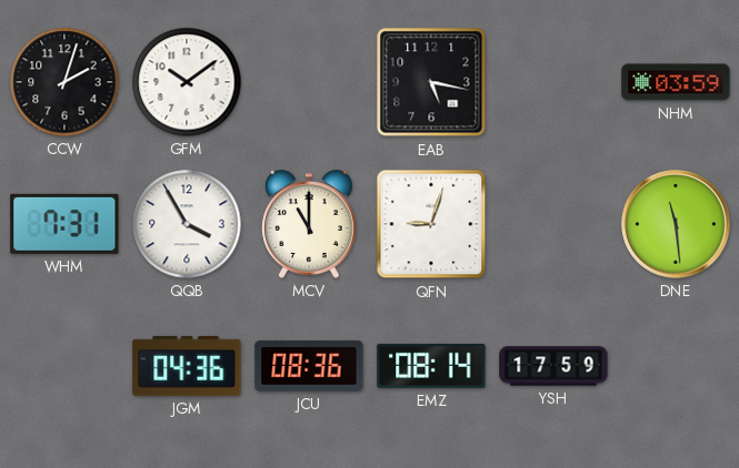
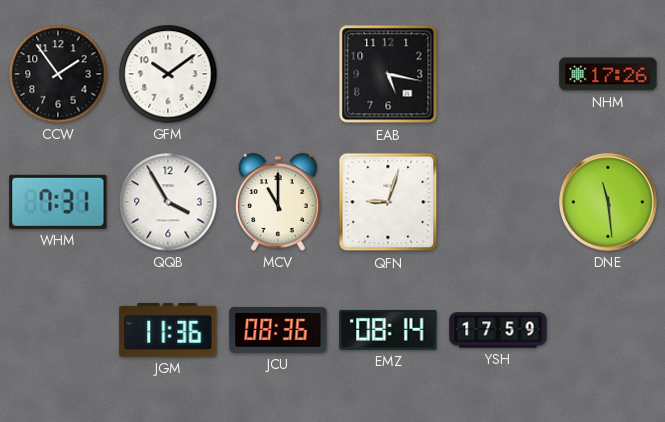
CCW: 2:03 -> 1:54 (58, 74)
NHM: 03:59 -> 17:26 (608, 74)
JGM: 04:36 -> 11:36 (168, 330)
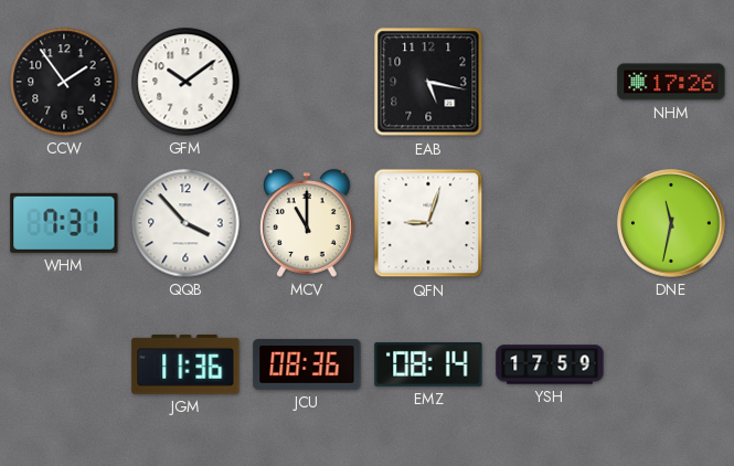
QQB: 3:55 -> 3:53 (185, 223)
DNE: 11:29 -> 11:32 (671, 223)
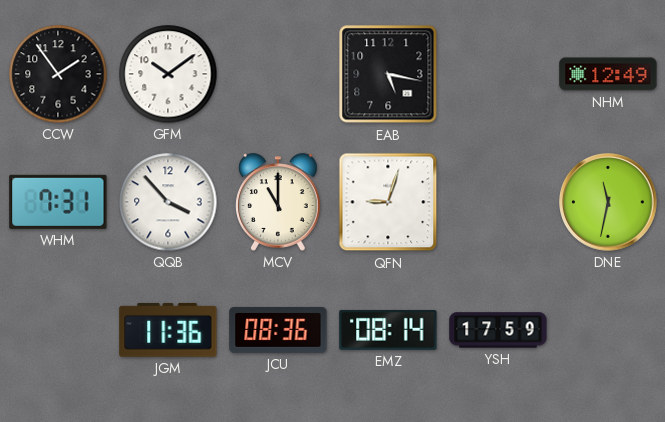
NHM: 17:26 -> 12:49 (608, 74)
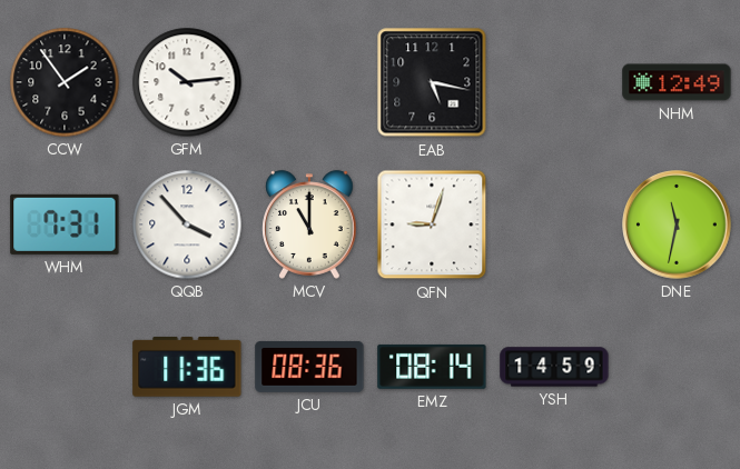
GFM: 10:09 -> 10:14 (187, 82)
YSH: 17:59 -> 14:59 (554, 367)
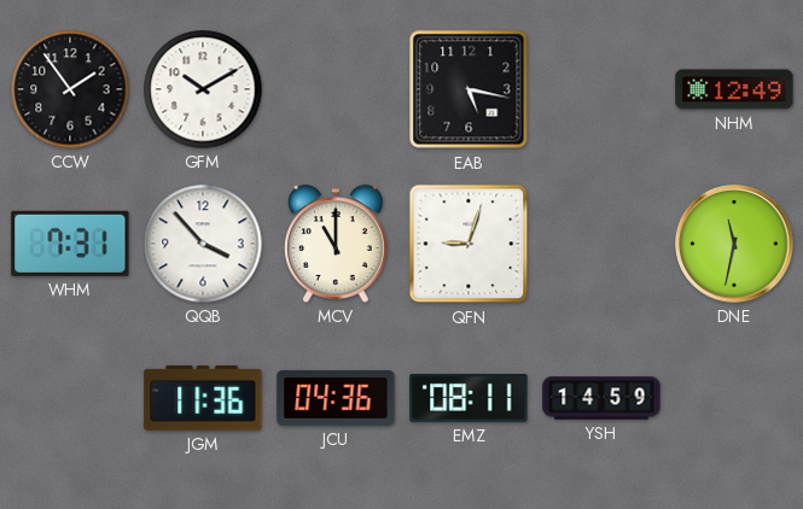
GFM: 10:14 -> 10:10 (203, 89)
JCU: 08:36 -> 04:36 (336, 398)
EMZ: 08:14 -> 08:11 (469, 398)
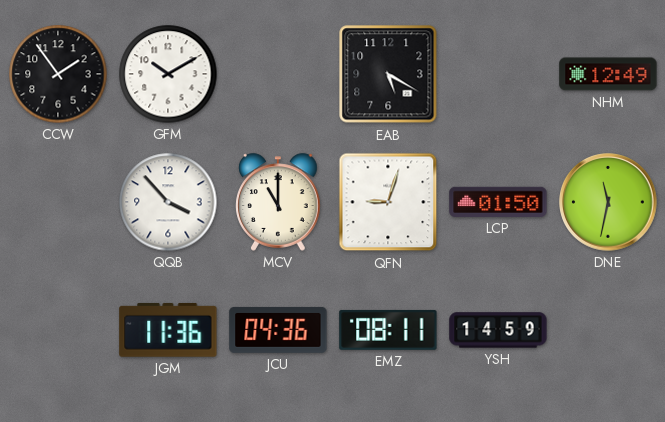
EAB: 5:17 -> 5:20 (388, 74)
WHM: 7:31 -> none (70, 244)
LCP: none -> 01:50 (498, 202)
